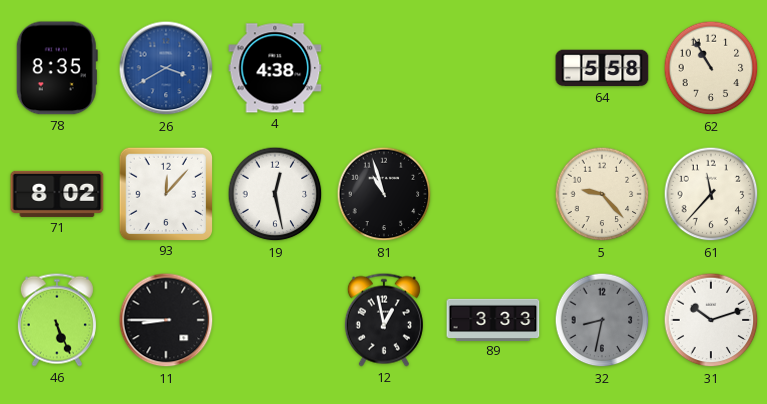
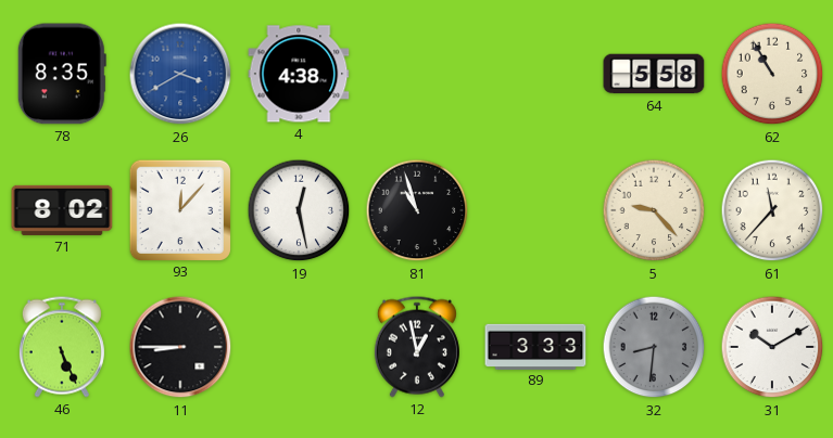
32: 8:32 -> 8:31 (654, 347)
31: 10:12 -> 10:10 (772, 347)
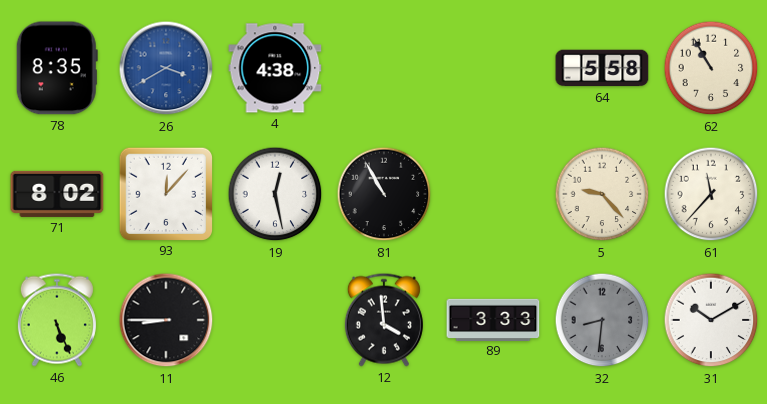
81: 10:57 -> 10:55 (384, 194)
12: 12:58 -> 3:59 (384, 320)
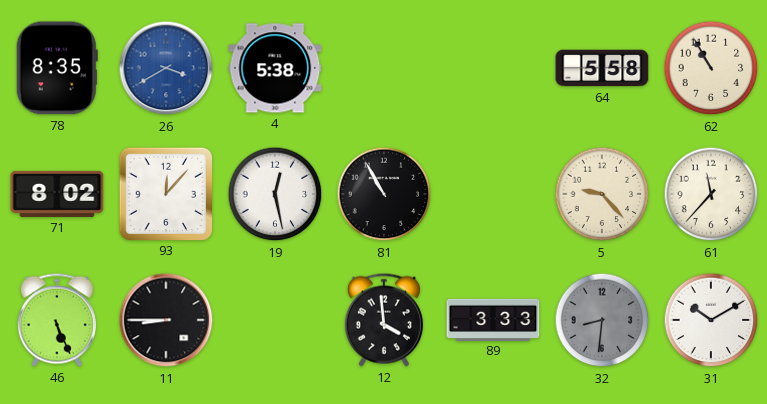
4: 4:38 -> 5:38 (275, 68)
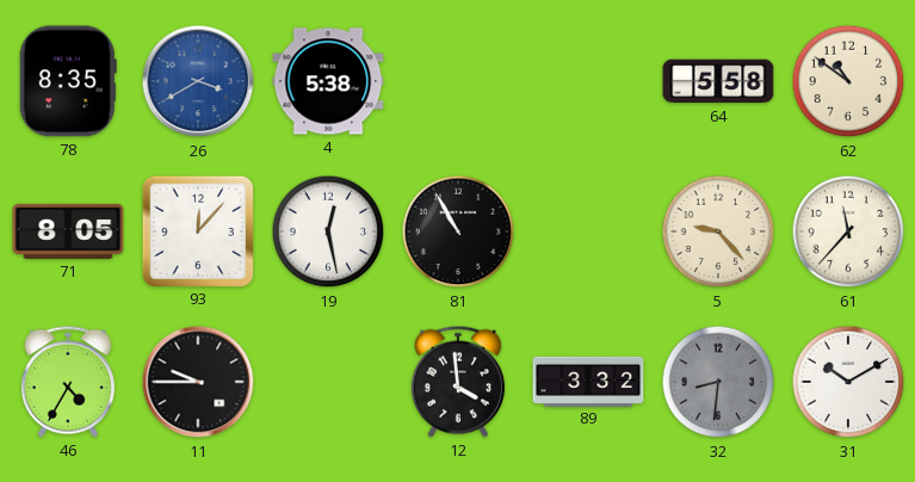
62: 10:55 -> 10:51 (848, 81)
71: 8:02 -> 8:05 (68, 231)
46: 5:26 -> 4:35 (68, 382)
11: 8:45 -> 9:45 (198, 382)
89: 3:33 -> 3:32 (588, 381)
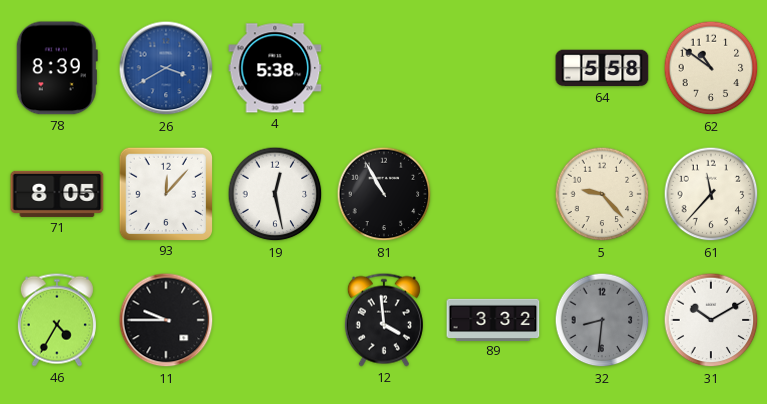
78: 8:35 -> 8:39 (57, 68)
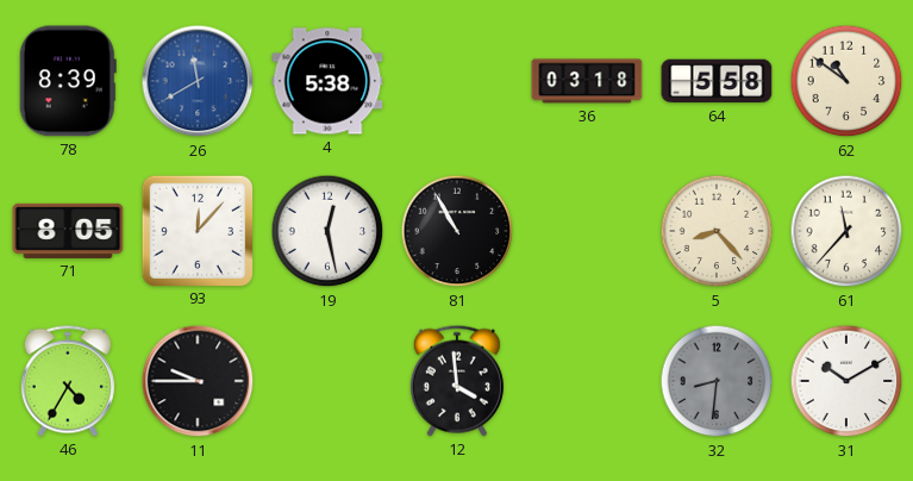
26: 3:40 -> 11:40 (198, 81)
36: none -> 03:18 (587, 81)
5: 9:23 -> 8:23 (717, 231)
89: 3:32 -> none (493, 319)
